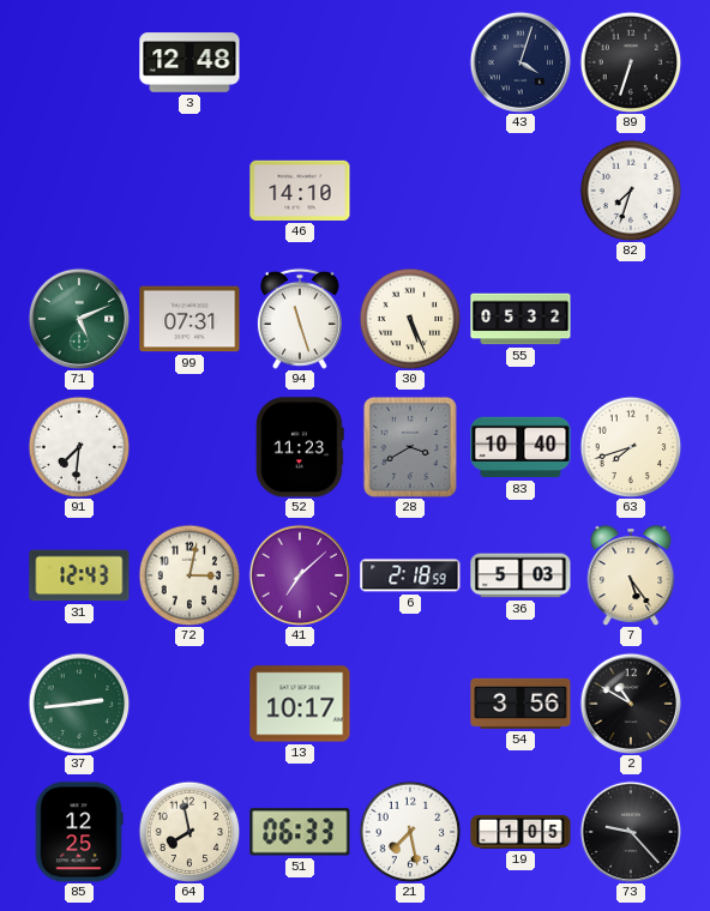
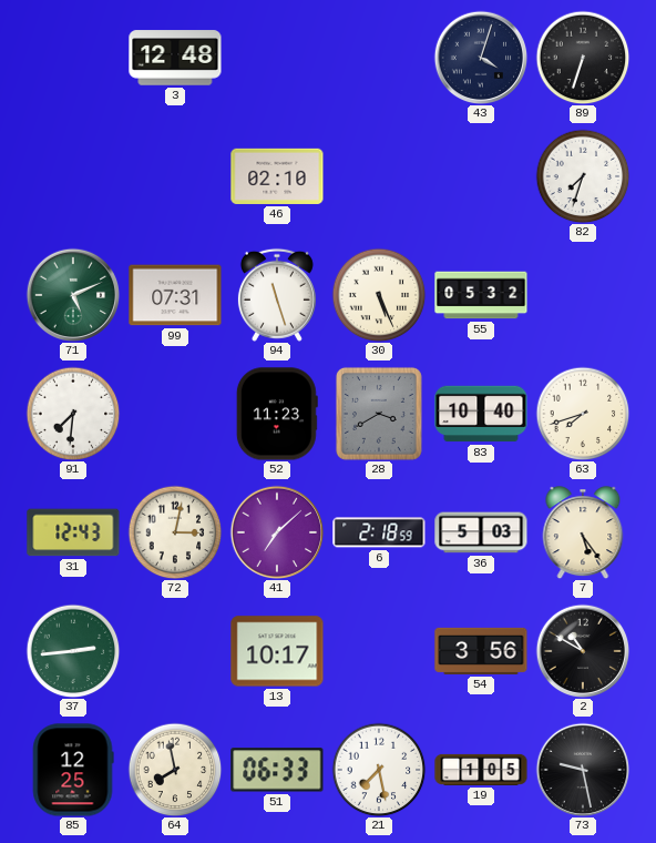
46: 14:10 -> 02:10 (277, 176)
73: 9:23 -> 9:28 (583, 770)
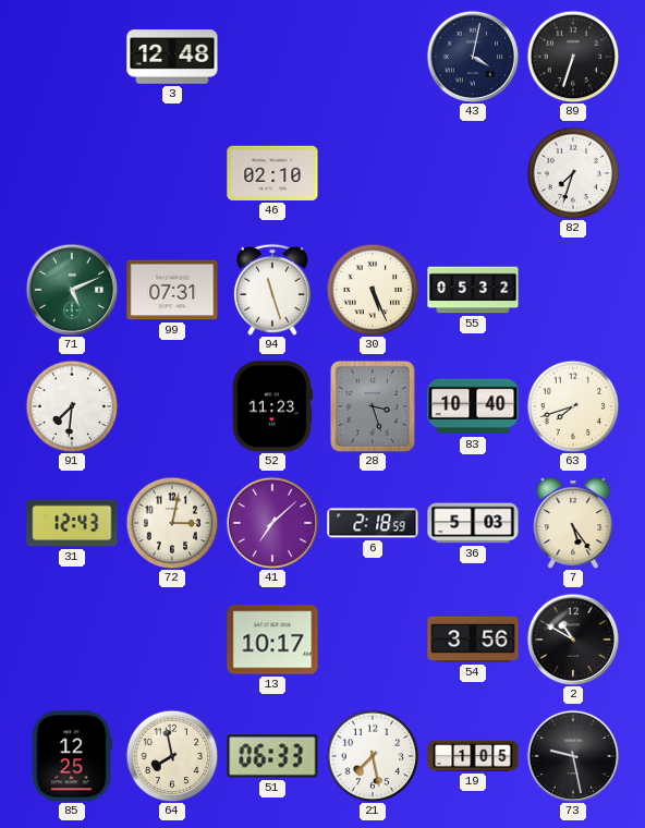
43: 4:03 -> 4:02 (473, 57)
28: 3:40 -> 3:27 (373, 406)
37: 2:44 -> none (73, 651)
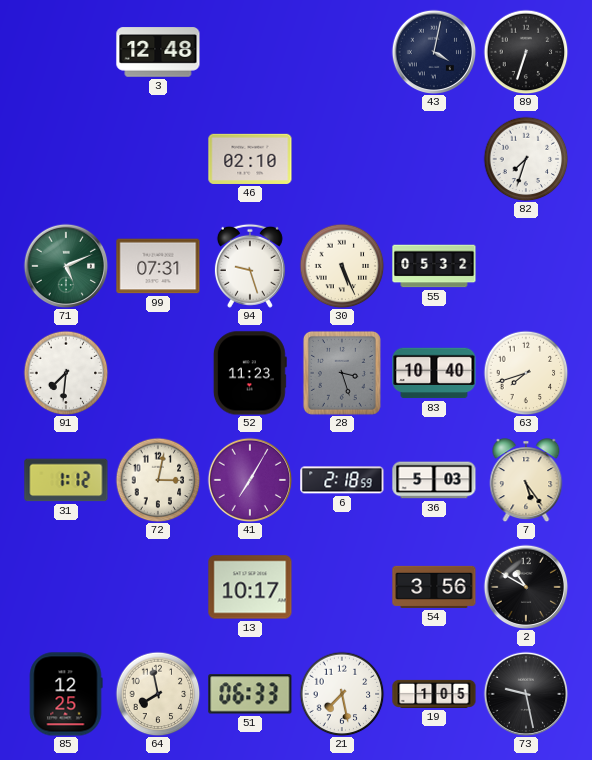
94: 11:27 -> 9:27 (250, 266)
31: 12:43 -> 1:12 (66, 480)
41: 7:08 -> 7:05 (250, 480)
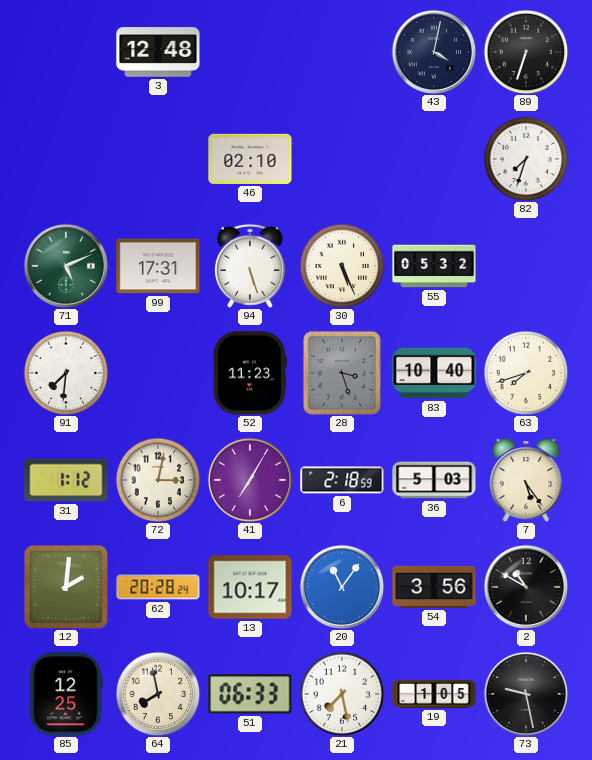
99: 07:31 -> 17:31 (158, 266)
94: 9:27 -> 5:27 (250, 266)
12: none -> 2:01 (66, 587)
62: none -> 20:28 (158, 587)
20: none -> 11:06 (342, 587)
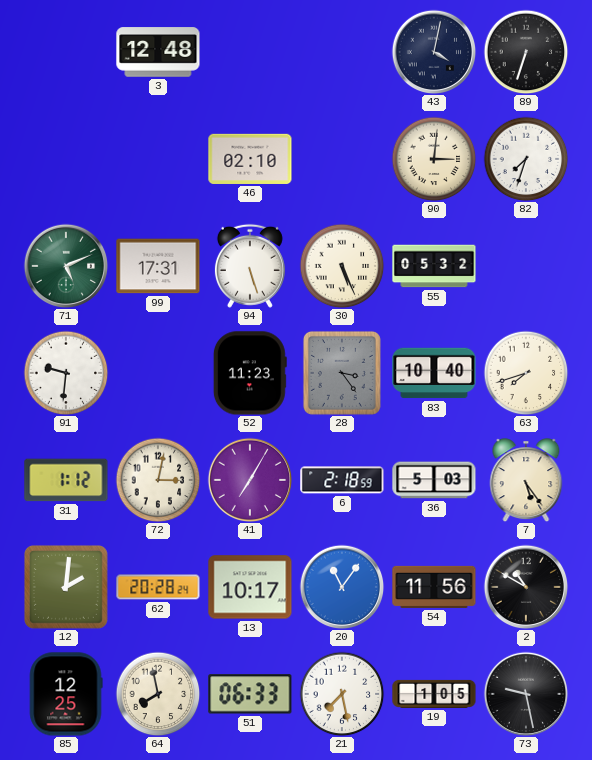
90: none -> 3:01 (434, 159)
91: 7:31 -> 9:31 (66, 373)
28: 3:27 -> 3:24 (342, 373)
54: 3:56 -> 11:56 (434, 587)
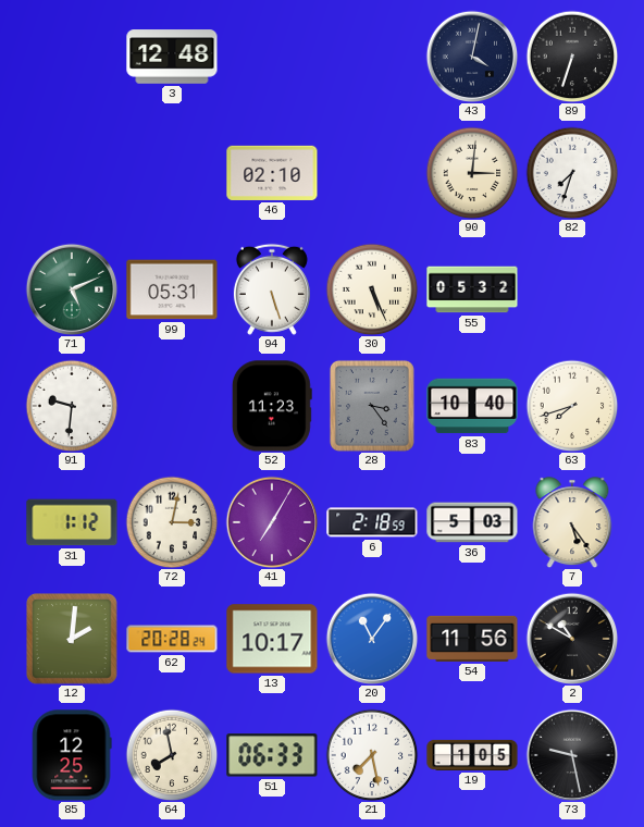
99: 17:31 -> 05:31 (172, 289)
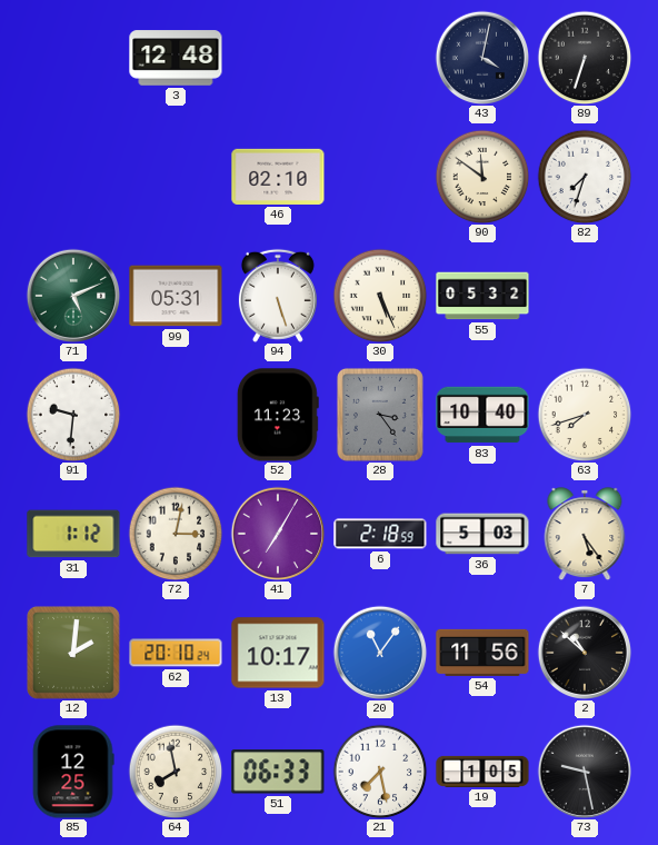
90: 3:01 -> 11:51 (482, 177)
62: 20:28 -> 20:10 (176, 653)
2: 10:50 -> 10:52 (585, 653)
